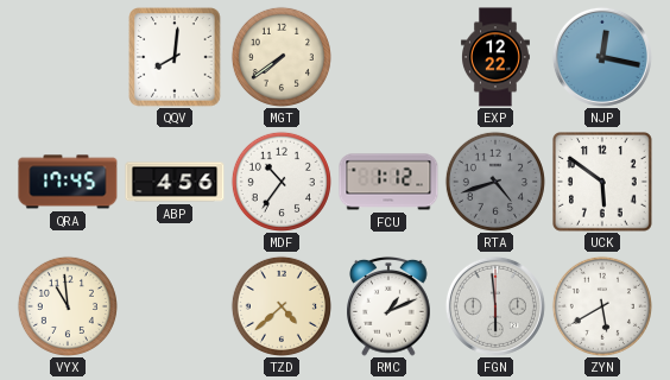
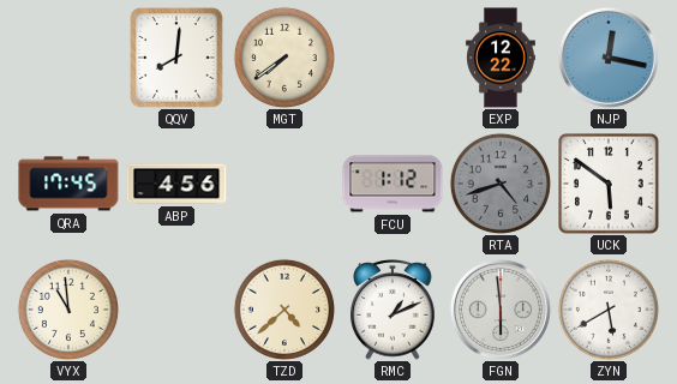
MDF: 10:36 -> none (282, 182)
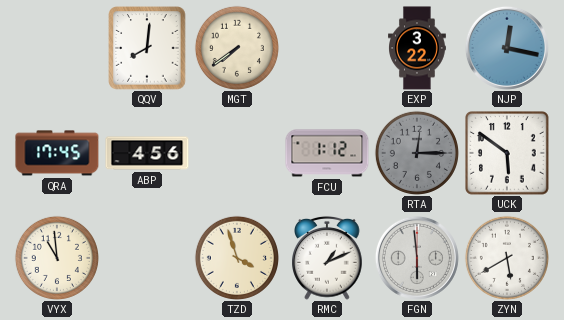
EXP: 12:22 -> 3:22 (418, 48)
RTA: 4:42 -> 12:15 (417, 153)
TZD: 4:38 -> 3:57 (237, 258)
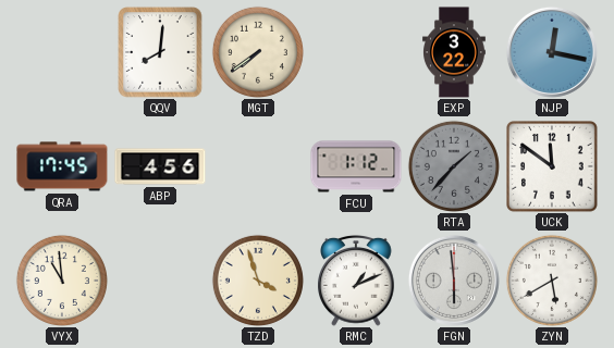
RTA: 12:15 -> 1:37 (454, 166)
UCK: 5:51 -> 11:51 (553, 167)
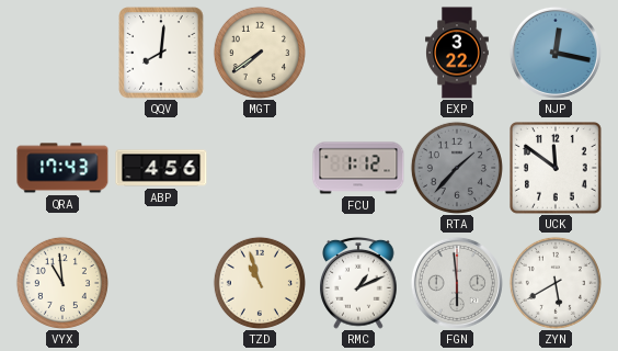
QRA: 17:45 -> 17:43 (62, 168)
TZD: 3:57 -> 10:57 (260, 283)
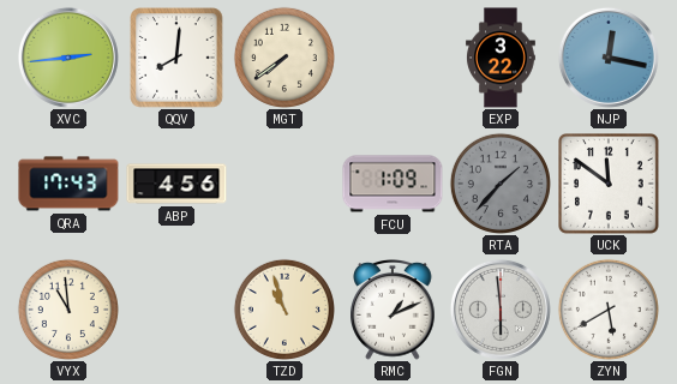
XVC: none -> 2:44 (68, 58)
FCU: 1:12 -> 1:09 (393, 184)
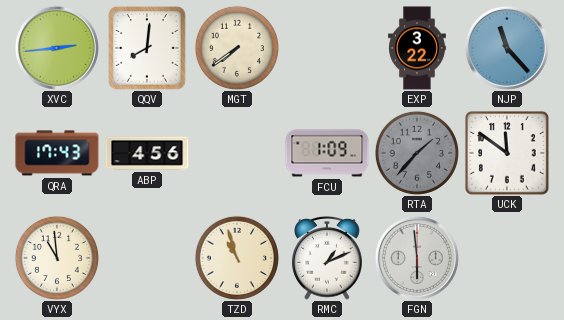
NJP: 12:17 -> 11:23 (507, 48)
ZYN: 5:40 -> none (609, 310)
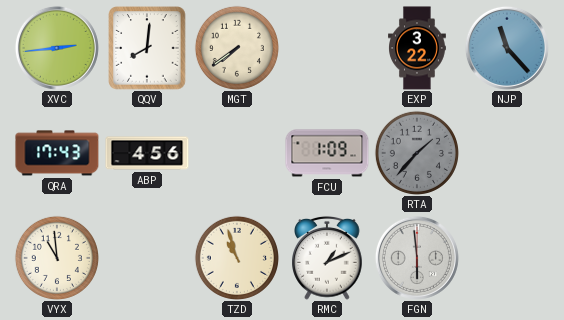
UCK: 11:51 -> none (508, 154)
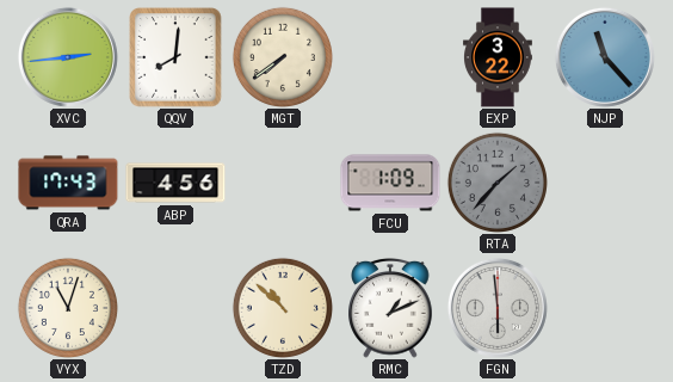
VYX: 10:59 -> 11:03 (68, 308)
TZD: 10:57 -> 10:52 (283, 308)
